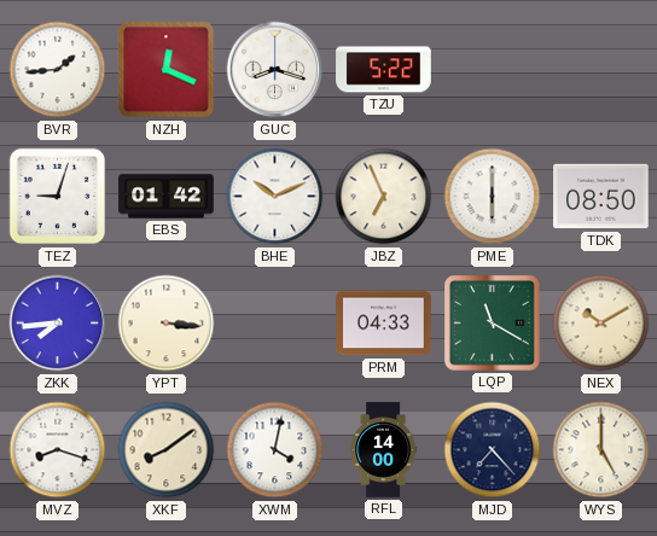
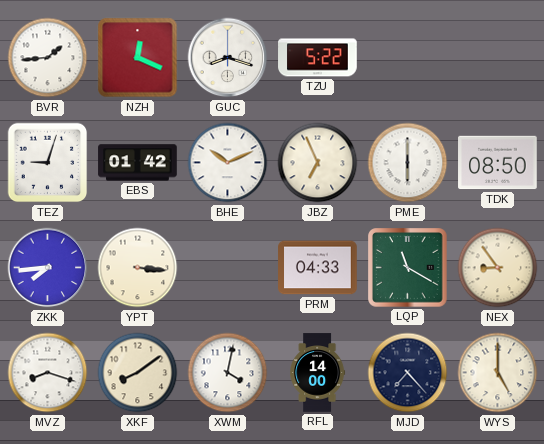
NEX: 10:10 -> 8:54 (498, 268)
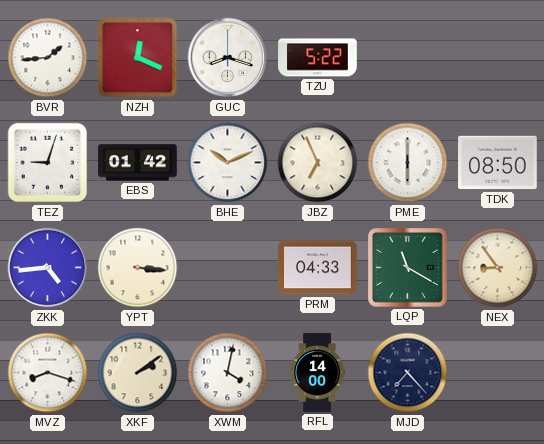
ZKK: 7:44 -> 4:44 (48, 268)
XKF: 8:09 -> 2:09 (138, 373)
WYS: 5:00 -> none (498, 373)
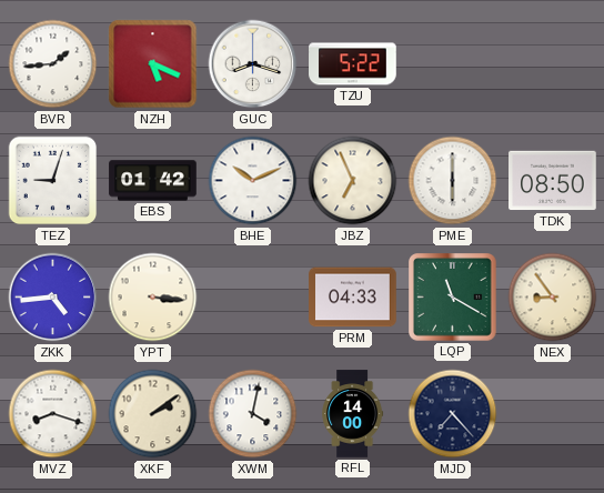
NZH: 12:19 -> 5:19 (153, 64)
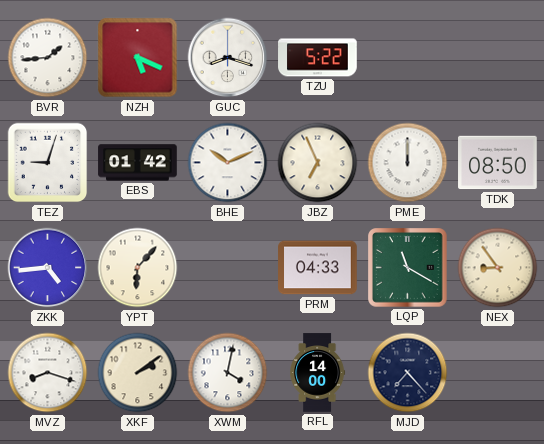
PME: 6:00 -> 12:00 (408, 163)
YPT: 3:16 -> 6:07 (138, 268)
